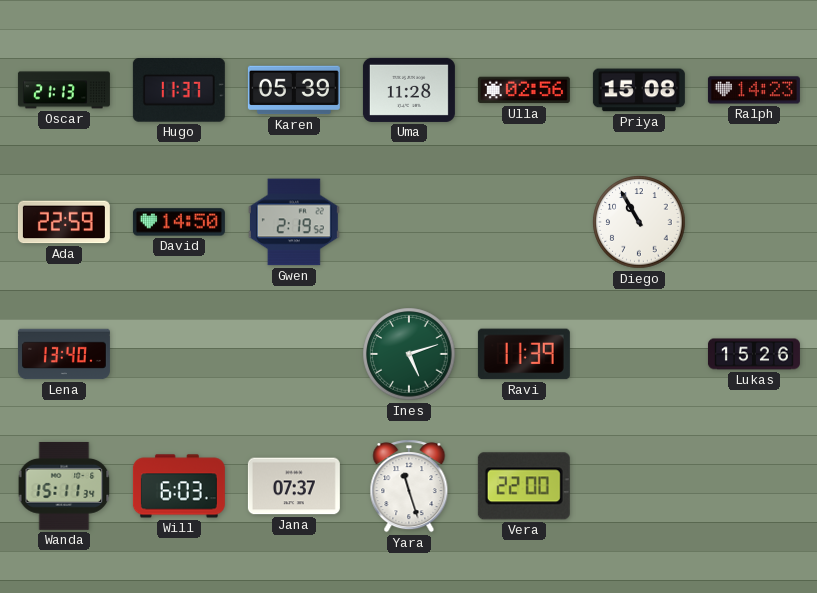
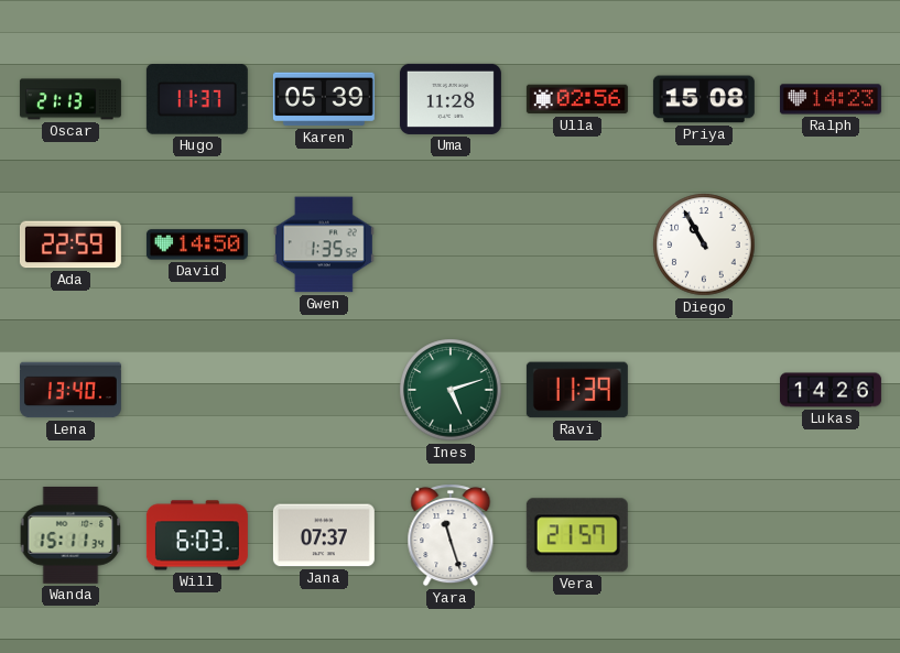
Gwen: 2:19 -> 1:35 (324, 244)
Lukas: 15:26 -> 14:26 (831, 390)
Vera: 22:00 -> 21:57 (577, 535)
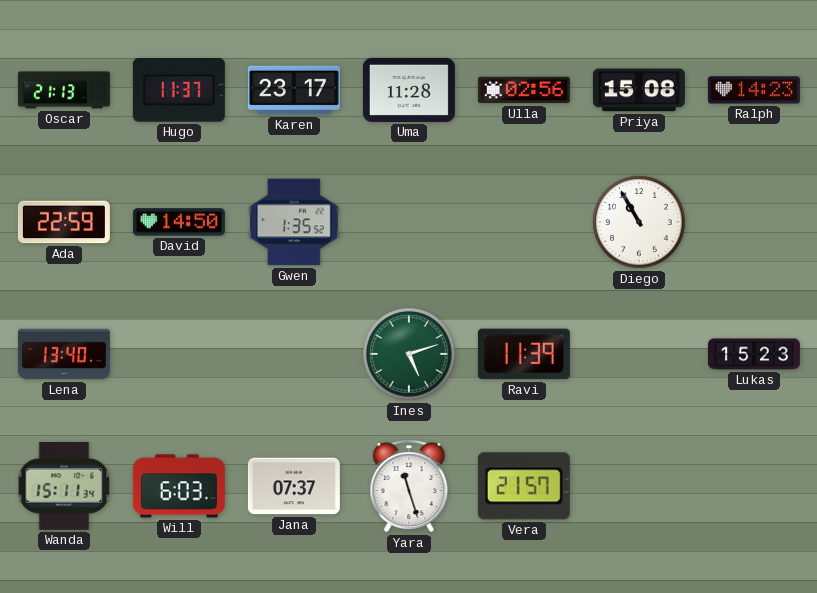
Karen: 05:39 -> 23:17 (294, 90)
Lukas: 14:26 -> 15:23 (754, 354)
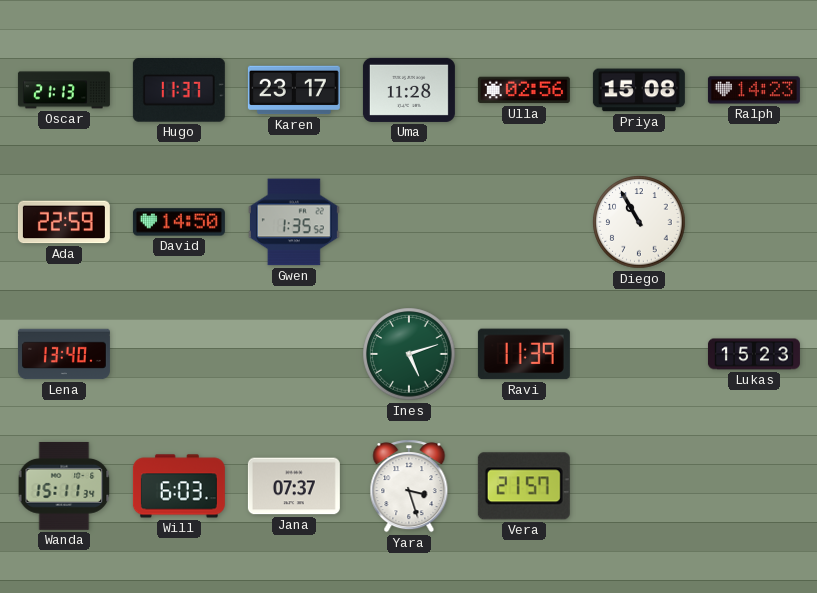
Yara: 11:27 -> 3:27 (409, 486)
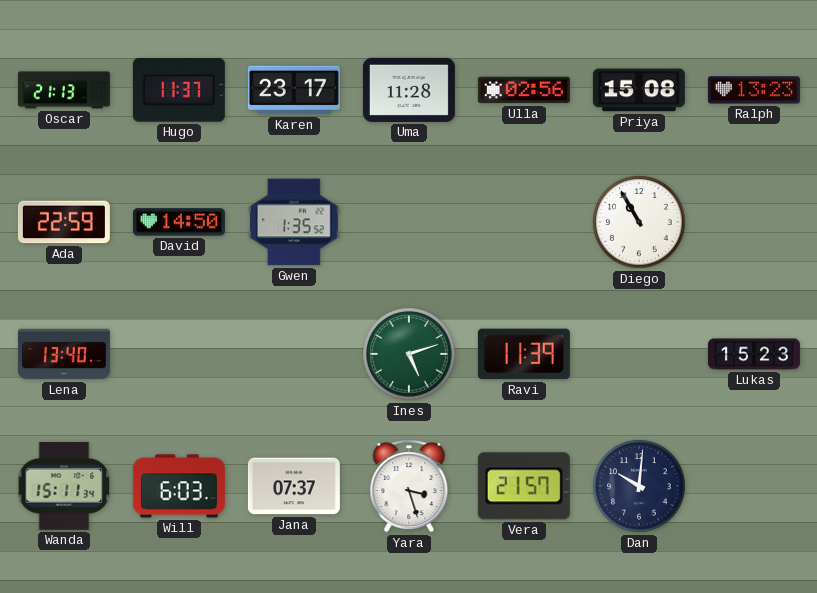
Ralph: 14:23 -> 13:23 (754, 90)
Dan: none -> 10:01 (639, 486)
